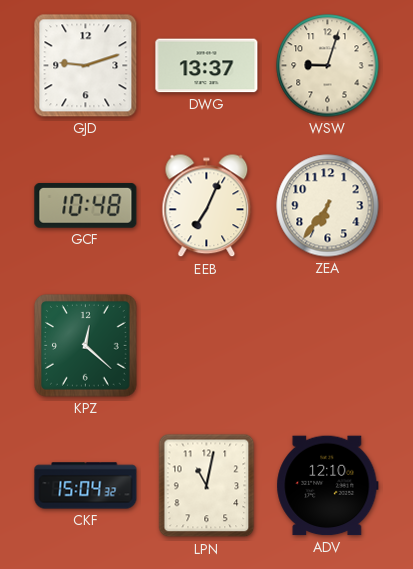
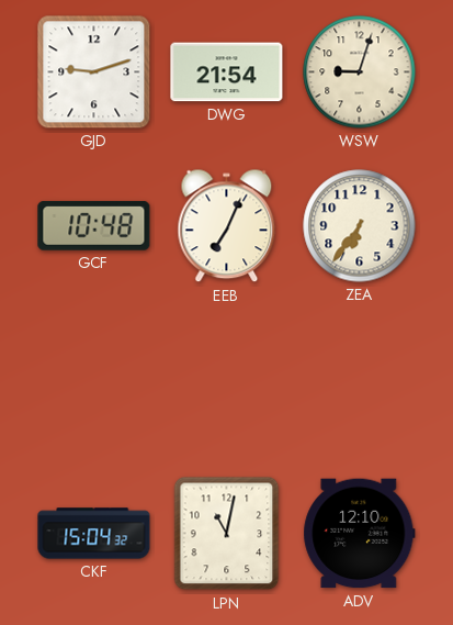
DWG: 13:37 -> 21:54 (227, 72)
KPZ: 12:22 -> none (86, 346)
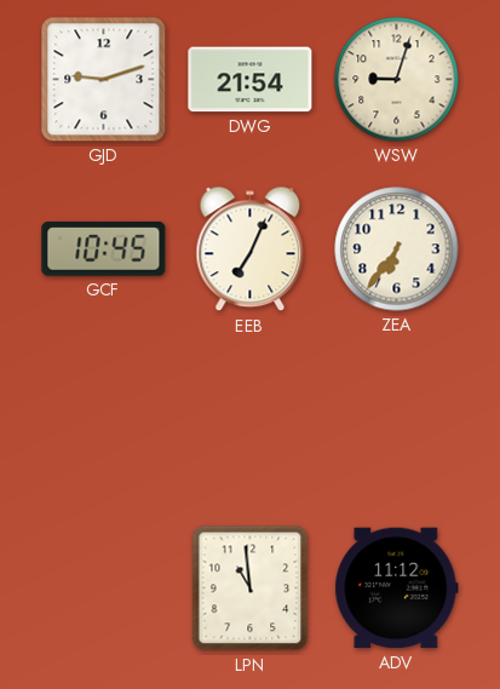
GCF: 10:48 -> 10:45 (104, 248)
CKF: 15:04 -> none (94, 534)
LPN: 11:02 -> 10:59 (251, 588)
ADV: 12:10 -> 11:12 (397, 588)
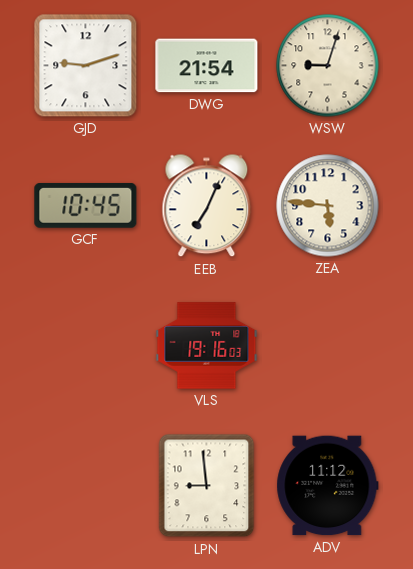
ZEA: 6:36 -> 5:46 (328, 206)
VLS: none -> 19:16 (207, 346)
LPN: 10:59 -> 8:59 (207, 486)
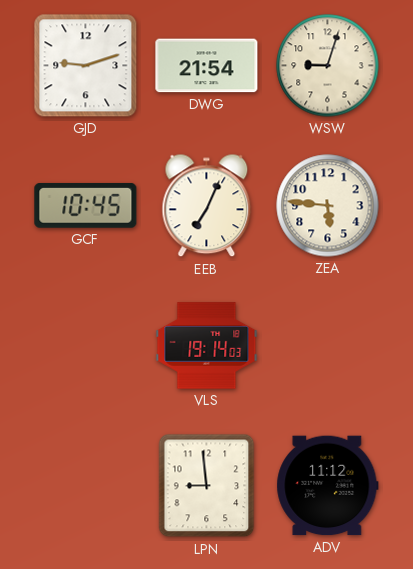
VLS: 19:16 -> 19:14 (207, 346)
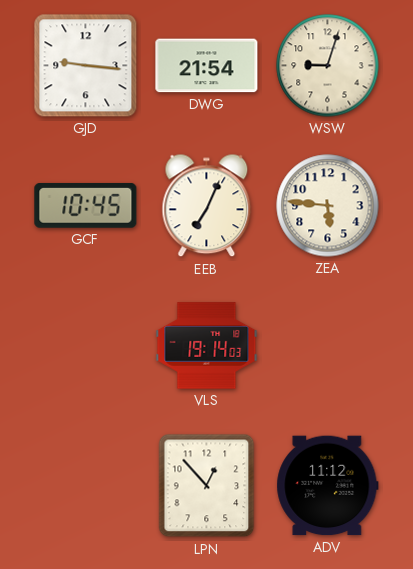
GJD: 9:12 -> 9:16 (86, 66)
LPN: 8:59 -> 12:53 (207, 486)
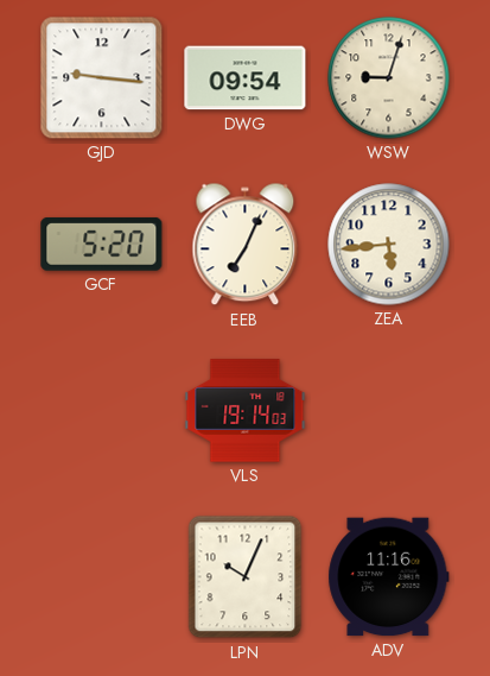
DWG: 21:54 -> 09:54 (246, 78)
GCF: 10:45 -> 5:20 (102, 244)
ZEA: 5:46 -> 5:44 (389, 245)
LPN: 12:53 -> 10:04 (246, 577)
ADV: 11:12 -> 11:16 (389, 577)
